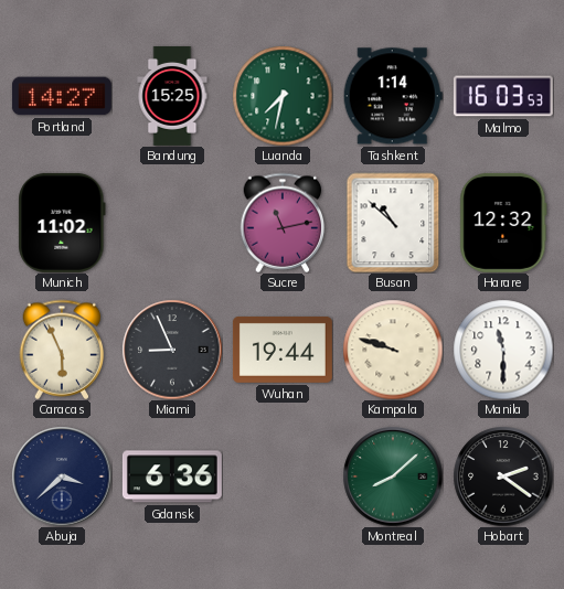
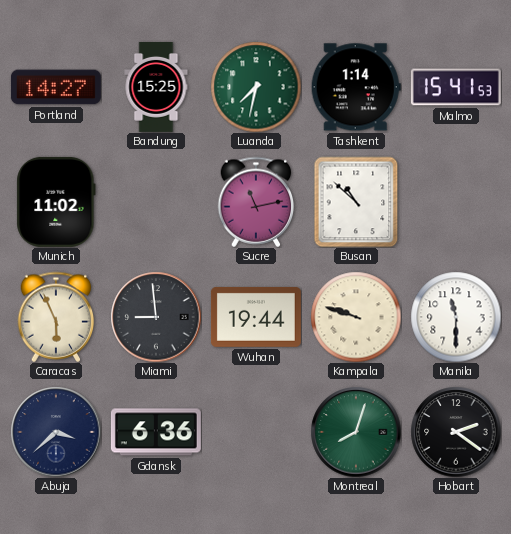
Malmo: 16:03 -> 15:41 (456, 87)
Harare: 12:32 -> none (503, 223)
Miami: 8:56 -> 8:59 (156, 317)
Montreal: 8:08 -> 8:03 (356, 432)
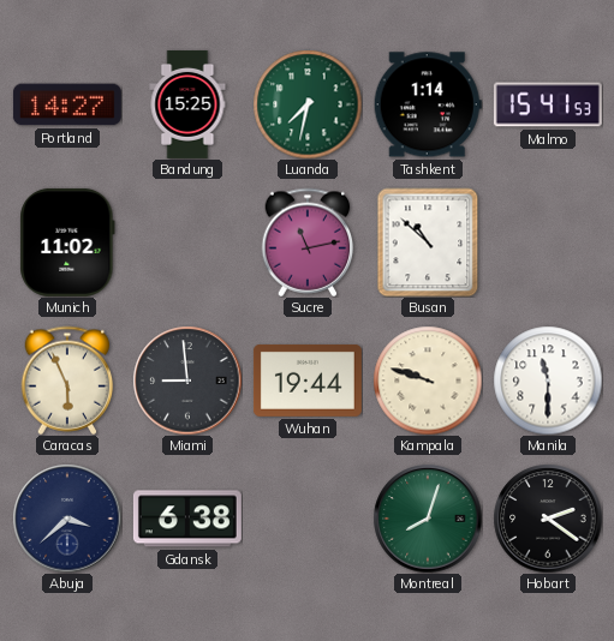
Gdansk: 6:36 -> 6:38 (187, 519)
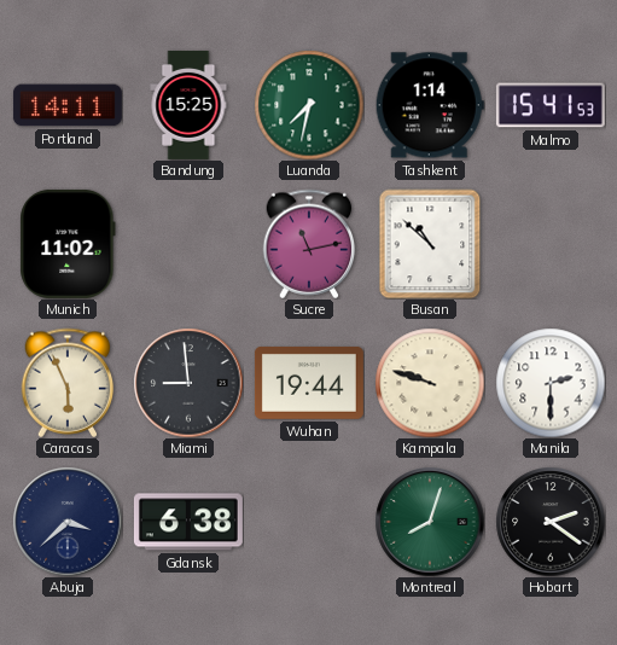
Portland: 14:27 -> 14:11 (68, 105)
Manila: 11:30 -> 2:30 (551, 383)
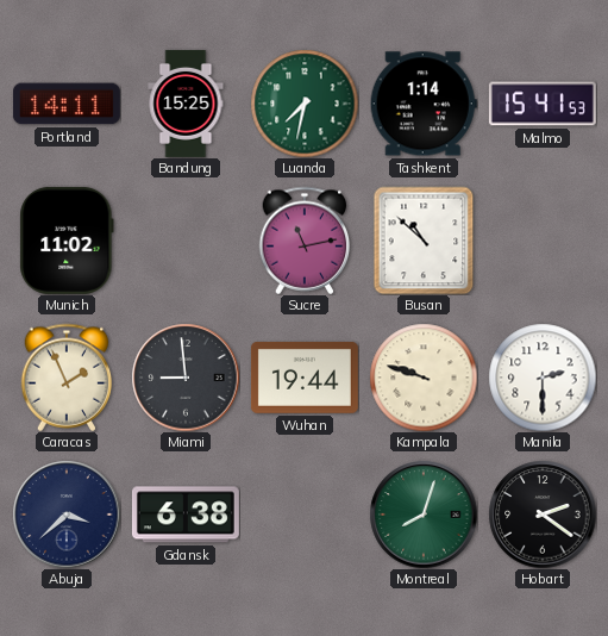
Caracas: 5:56 -> 1:56 (67, 378)
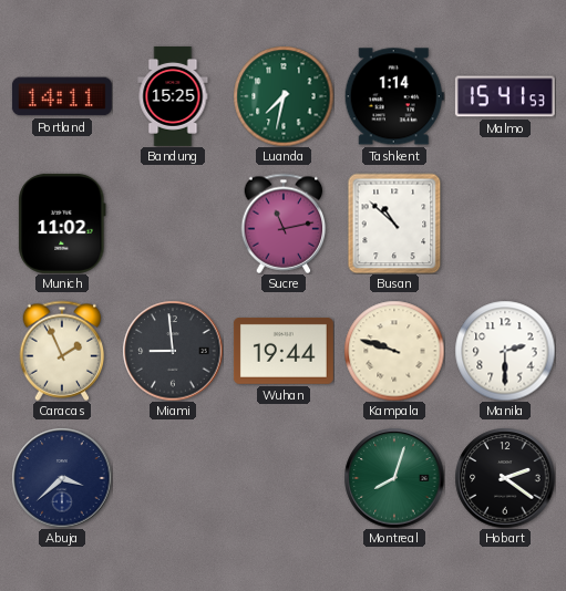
Gdansk: 6:38 -> none (186, 515)
